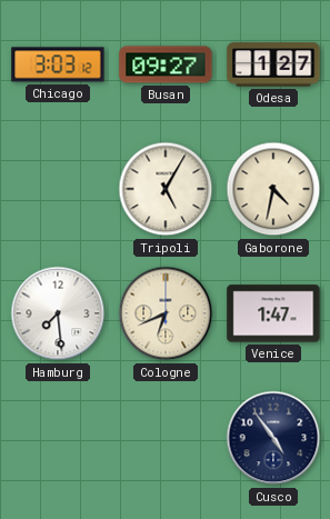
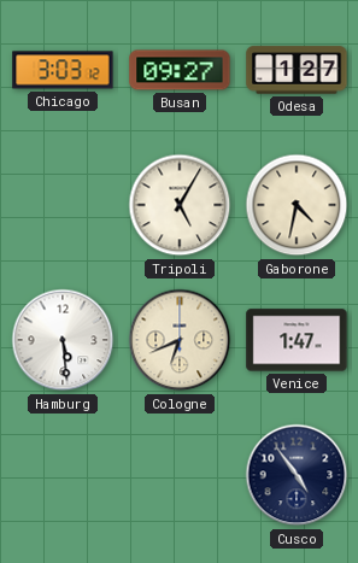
Hamburg: 7:29 -> 5:29 (63, 340)
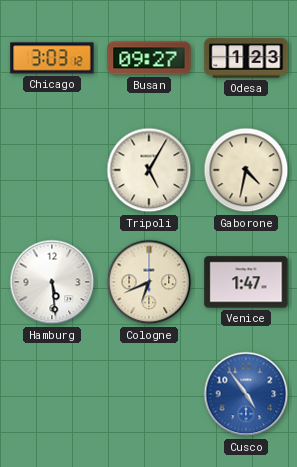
Odesa: 1:27 -> 1:23 (246, 58)
Cusco dial: navy -> blue (246, 394)
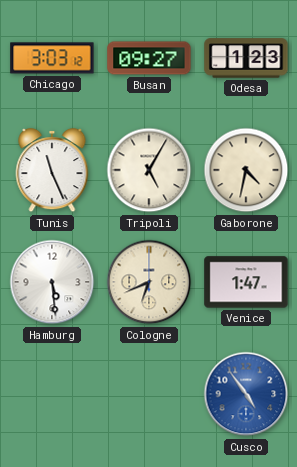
Tunis: none -> 11:26 (52, 171)
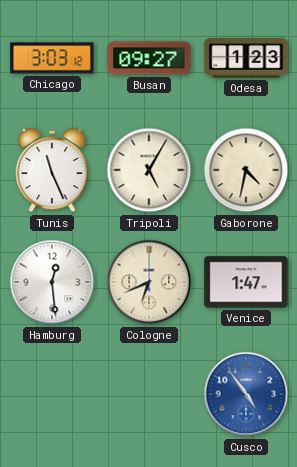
Hamburg: 5:29 -> 12:29 (52, 282)
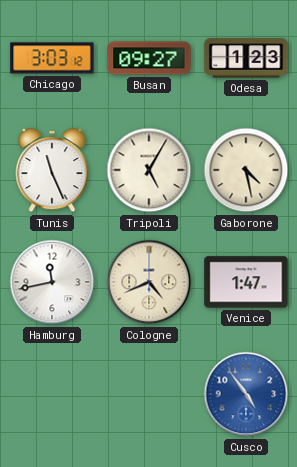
Gaborone: 4:32 -> 4:28 (246, 170)
Hamburg: 12:29 -> 11:43 (52, 282)
Cologne: 6:41 -> 4:41 (149, 282)
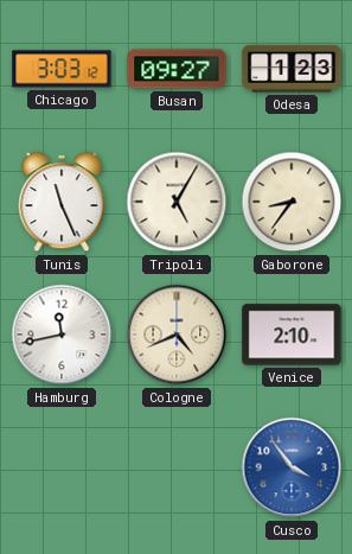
Gaborone: 4:28 -> 8:36 (292, 202)
Venice: 1:47 -> 2:10 (292, 335)
Cusco: 4:54 -> 3:54 (292, 467)
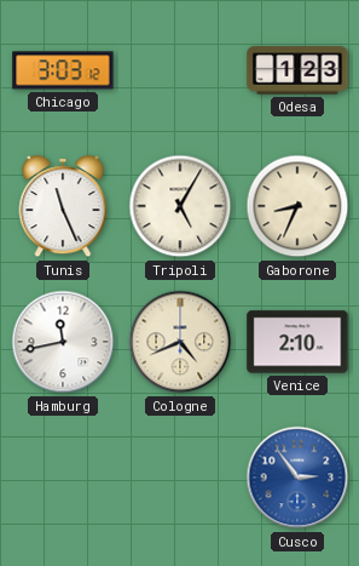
Busan: 09:27 -> none (177, 69)
Gaborone: 8:36 -> 8:34 (297, 206)
Cusco: 3:54 -> 2:54 (297, 478)
